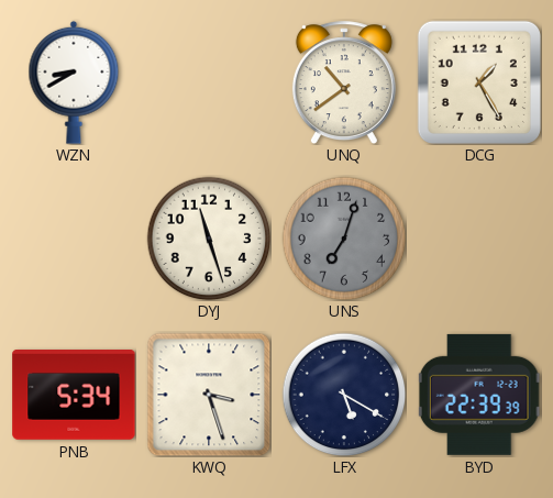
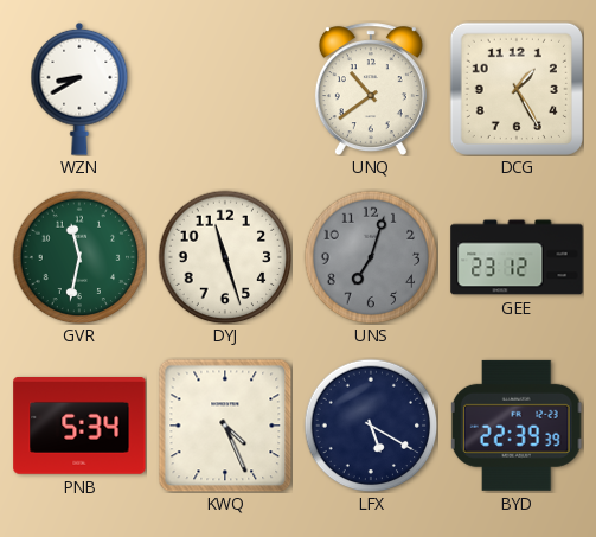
GVR: none -> 11:32 (79, 257)
GEE: none -> 23:12 (517, 257)
KWQ: 3:27 -> 4:26 (225, 426)
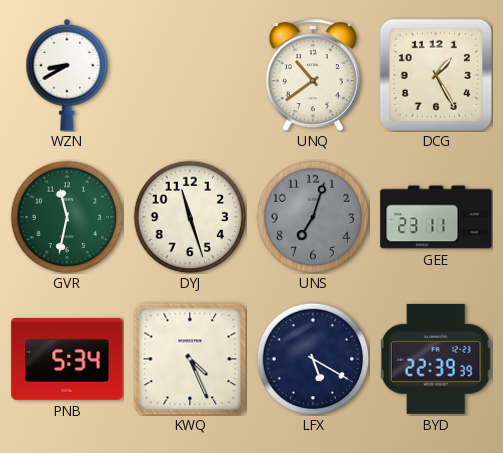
GEE: 23:12 -> 23:11 (436, 217)
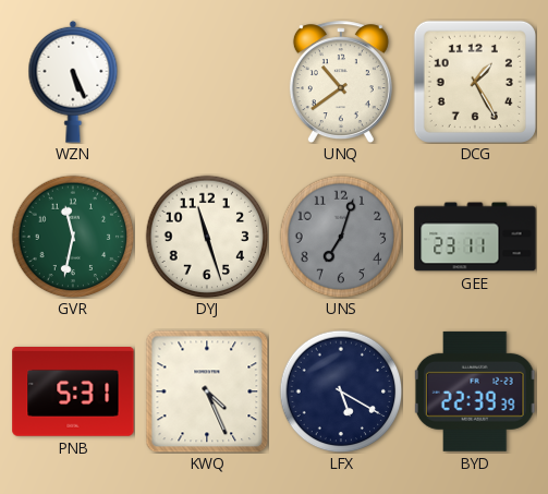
WZN: 8:40 -> 5:26 (73, 82)
PNB: 5:34 -> 5:31 (73, 393)
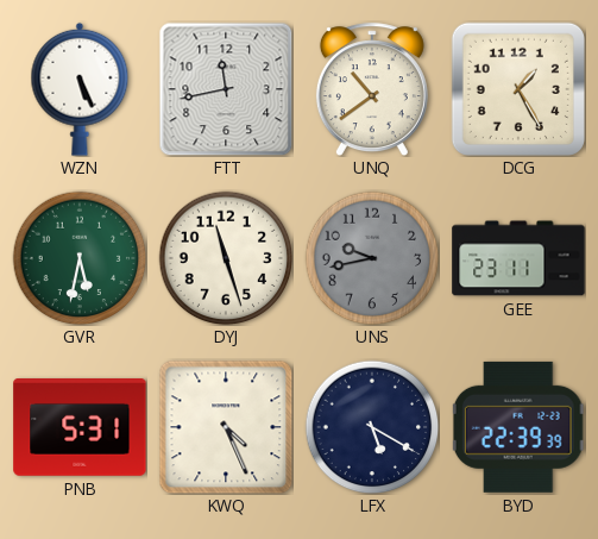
FTT: none -> 11:43 (226, 89)
GVR: 11:32 -> 5:32 (80, 258)
UNS: 7:03 -> 9:43 (372, 258)
